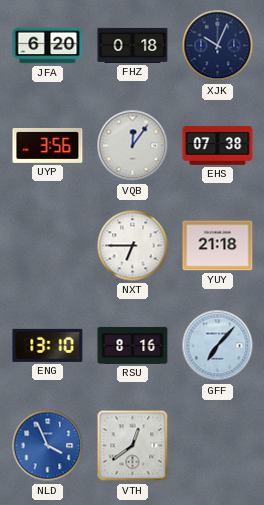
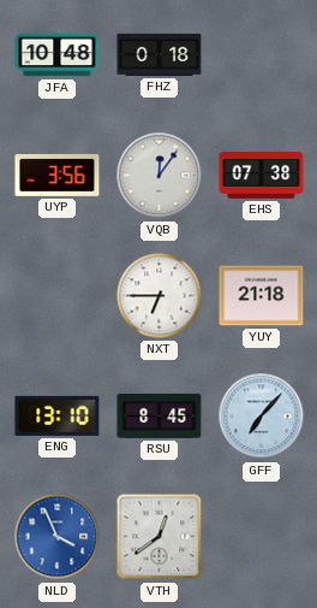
JFA: 6:20 -> 10:48 (58, 55)
XJK: 10:04 -> none (218, 46)
RSU: 8:16 -> 8:45 (160, 415)
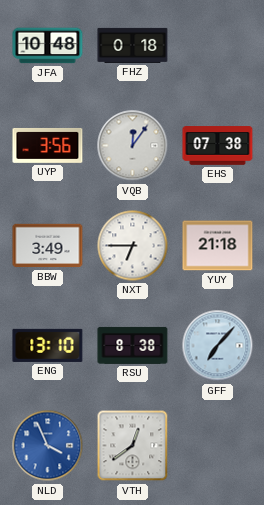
BBW: none -> 3:49 (48, 246)
RSU: 8:45 -> 8:38 (133, 345)
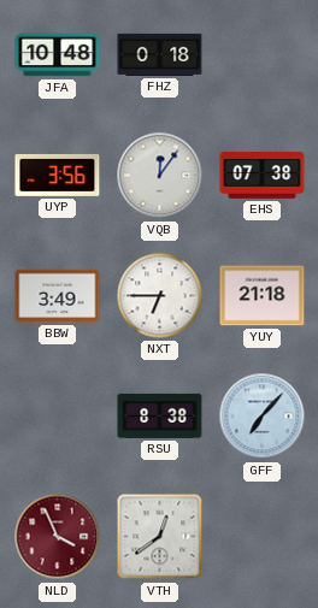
ENG: 13:10 -> none (48, 345)
NLD dial: blue -> burgundy (58, 537)
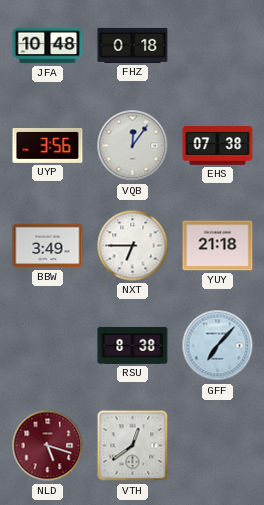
NLD: 3:56 -> 5:18 (48, 446)
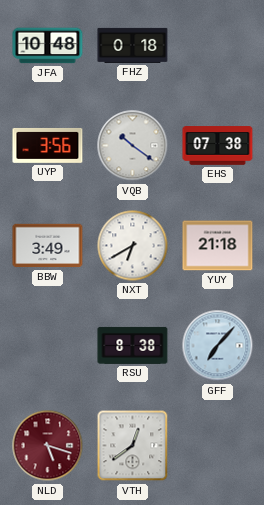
VQB: 12:06 -> 10:21 (133, 146)
NXT: 6:45 -> 6:40 (133, 246)
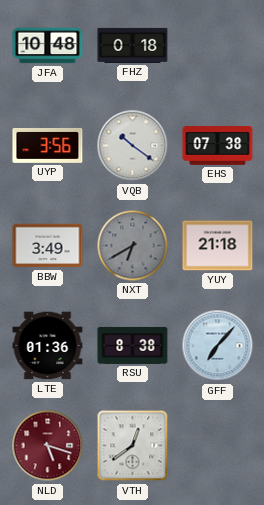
NXT dial: white -> grey (133, 246)
LTE: none -> 01:36 (48, 346)
